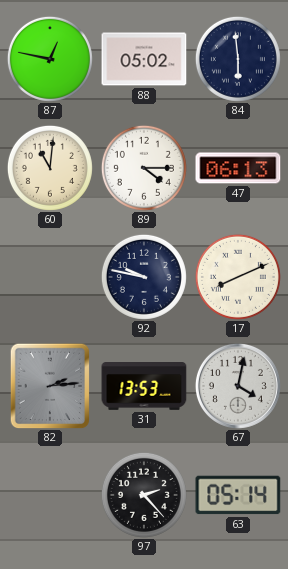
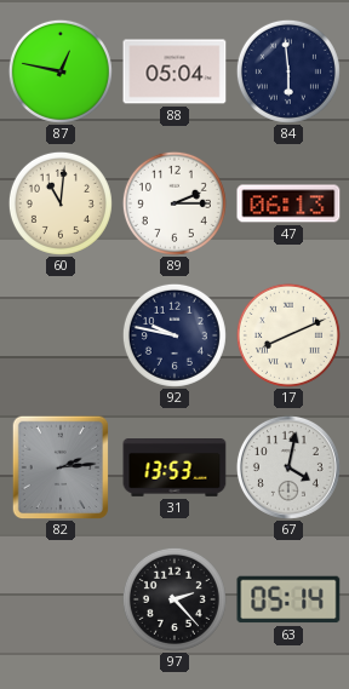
88: 05:02 -> 05:04 (174, 71)
89: 4:15 -> 2:15 (174, 203)
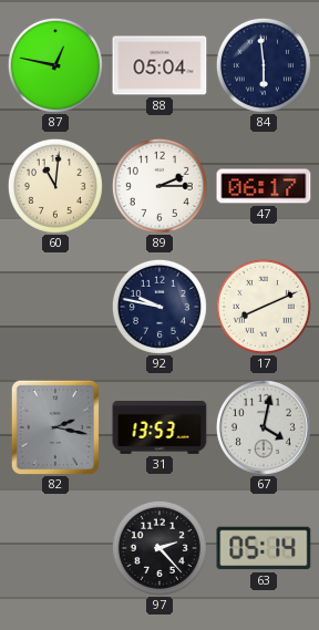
47: 06:13 -> 06:17 (264, 186)
82: 2:14 -> 2:17 (55, 427)
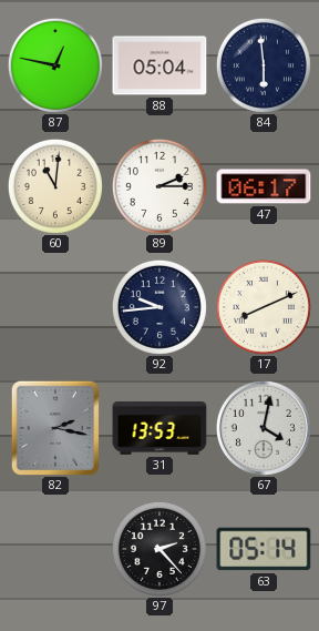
92: 9:47 -> 9:44 (159, 307)
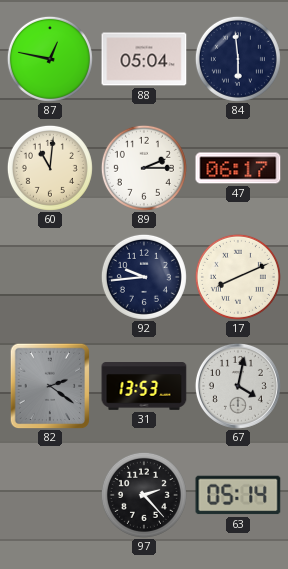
82: 2:17 -> 2:21 (50, 386)
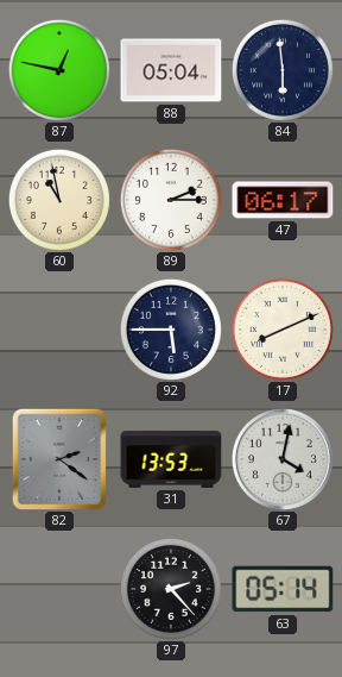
60: 11:01 -> 10:58 (59, 200)
92: 9:44 -> 5:45 (171, 330)
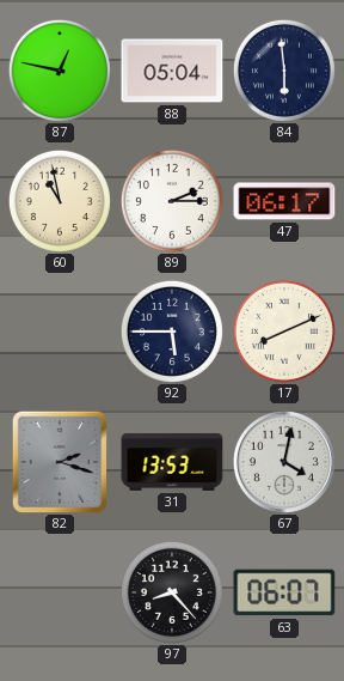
82: 2:21 -> 2:18 (60, 462)
97: 2:23 -> 8:23 (172, 592)
63: 05:14 -> 06:07 (284, 592)
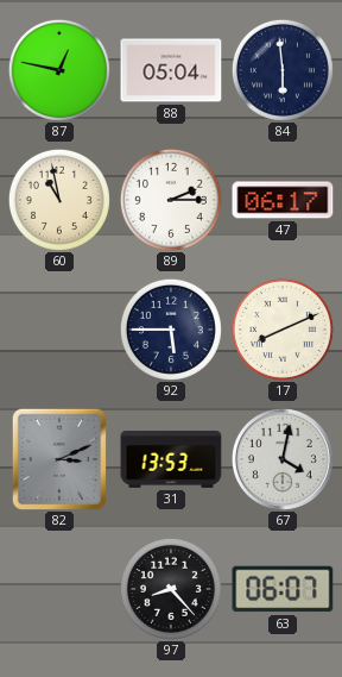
82: 2:18 -> 3:11 (59, 459)
